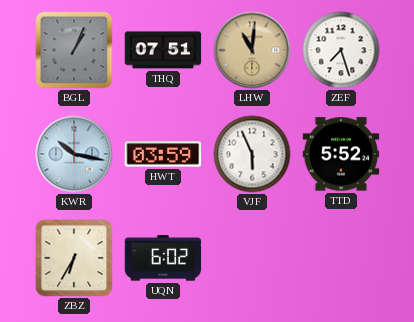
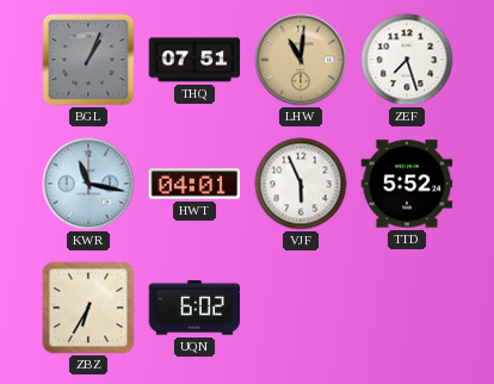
KWR: 10:17 -> 11:17 (88, 184)
HWT: 03:59 -> 04:01 (194, 184)
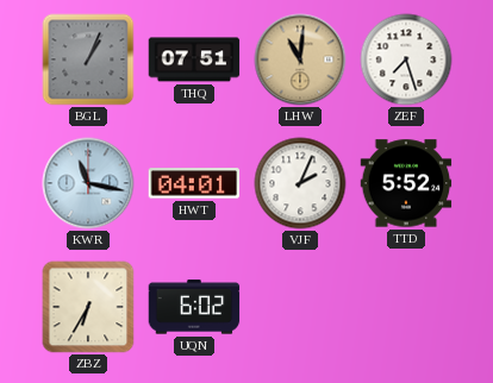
VJF: 5:56 -> 2:04 (300, 183)
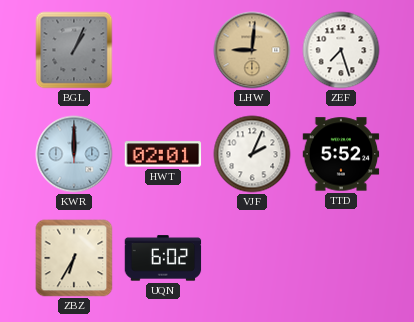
THQ: 07:51 -> none (194, 59)
LHW: 11:01 -> 9:01 (252, 50)
KWR: 11:17 -> 12:00 (74, 154)
HWT: 04:01 -> 02:01 (163, 154)
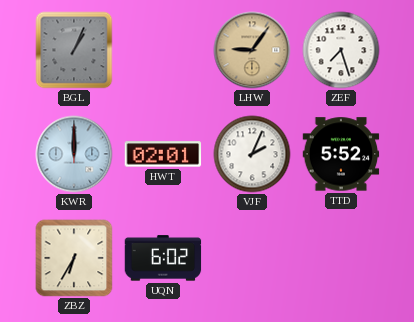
LHW: 9:01 -> 9:06 (252, 50)
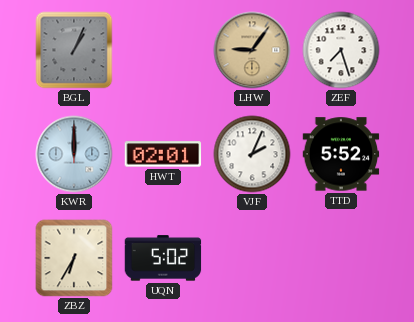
UQN: 6:02 -> 5:02 (163, 258)
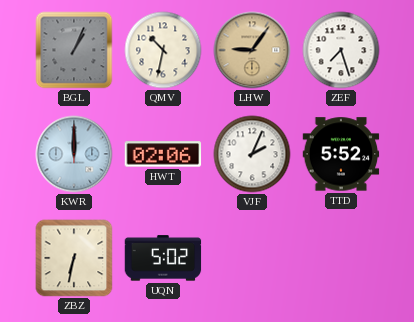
QMV: none -> 10:32 (163, 50)
HWT: 02:01 -> 02:06 (163, 154)
ZBZ: 6:35 -> 6:32 (74, 258)
